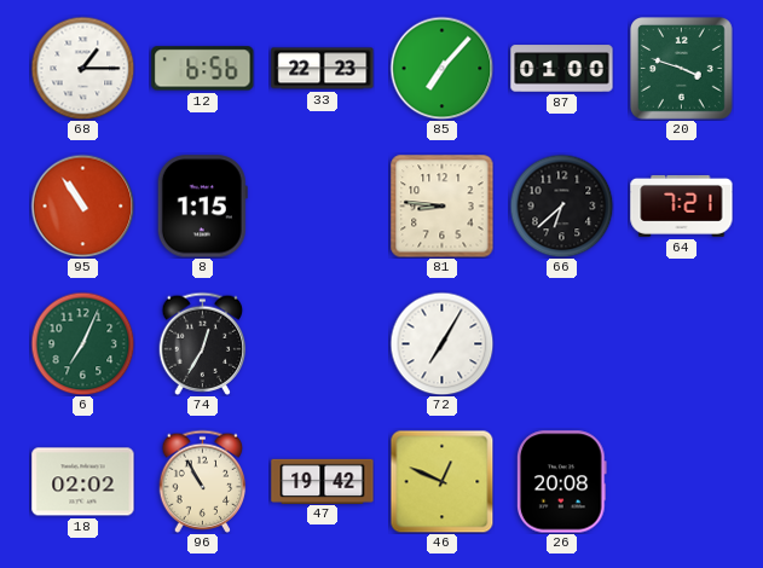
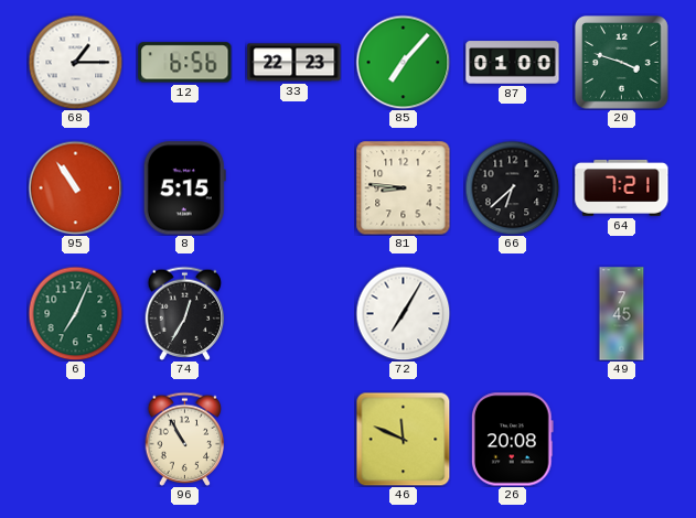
8: 1:15 -> 5:15 (184, 188)
49: none -> 7:45 (622, 314)
18: 02:02 -> none (83, 482)
47: 19:42 -> none (323, 481)
46: 12:49 -> 11:49 (403, 439)
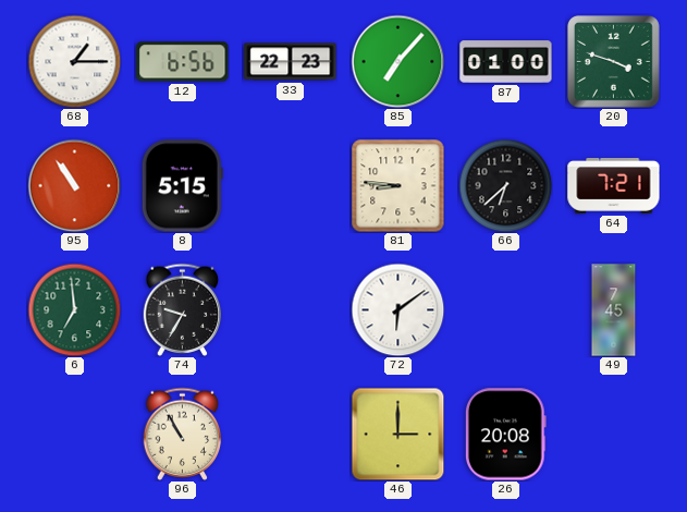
6: 7:04 -> 6:59 (74, 309)
74: 12:35 -> 9:35 (183, 309)
72: 7:05 -> 6:09 (397, 309)
46: 11:49 -> 3:00 (397, 434)
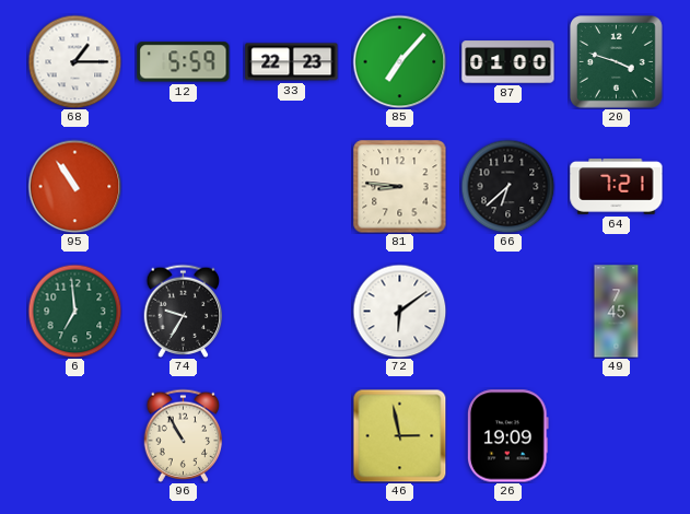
12: 6:56 -> 5:59 (184, 62)
8: 5:15 -> none (182, 186)
46: 3:00 -> 2:58 (399, 435)
26: 20:08 -> 19:09 (507, 436)
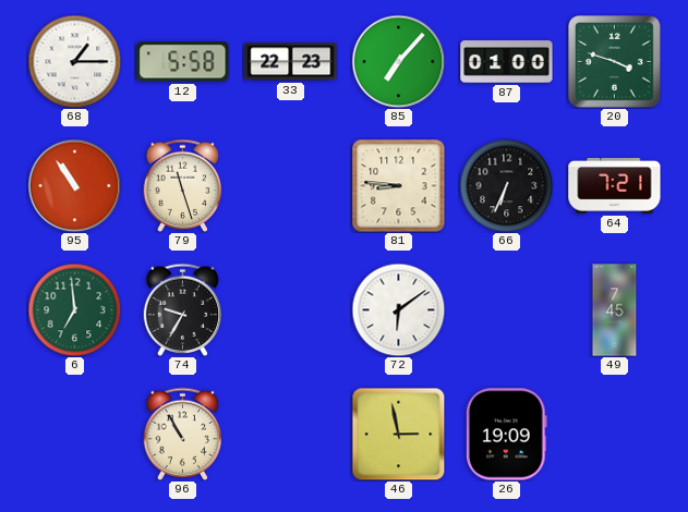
12: 5:59 -> 5:58 (183, 62)
79: none -> 11:27 (183, 185)
66: 6:38 -> 6:34 (506, 185)
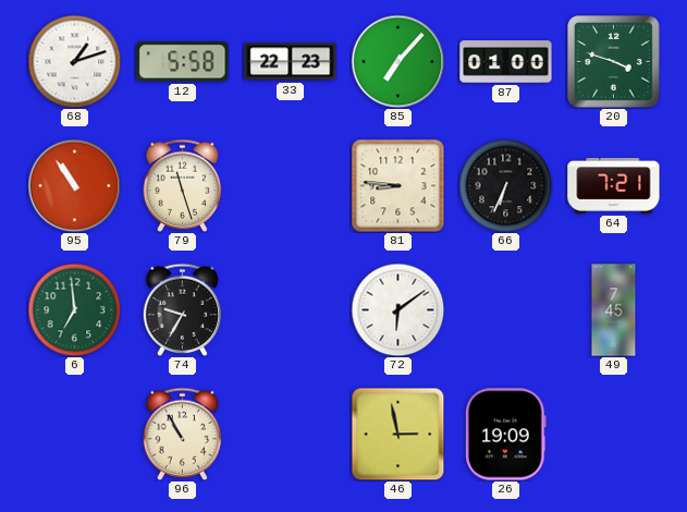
68: 1:15 -> 1:12 (74, 61)
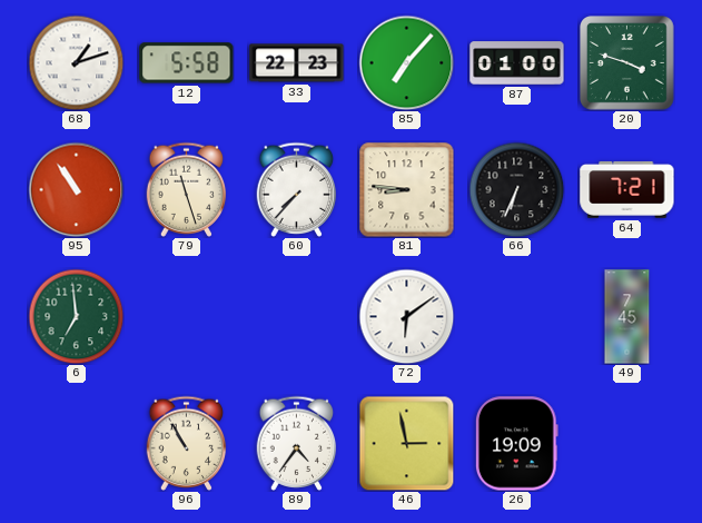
60: none -> 7:37 (297, 189)
74: 9:35 -> none (183, 309)
89: none -> 4:36 (297, 443)
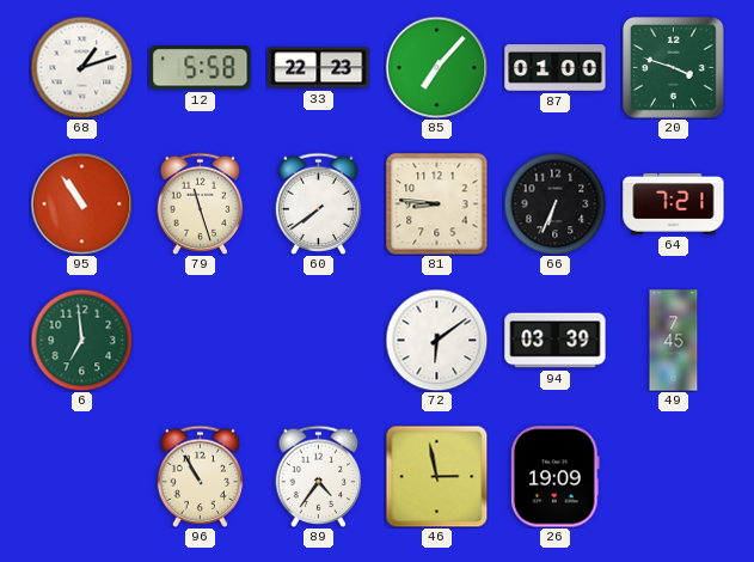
60: 7:37 -> 7:39 (319, 203)
94: none -> 03:39 (556, 341)
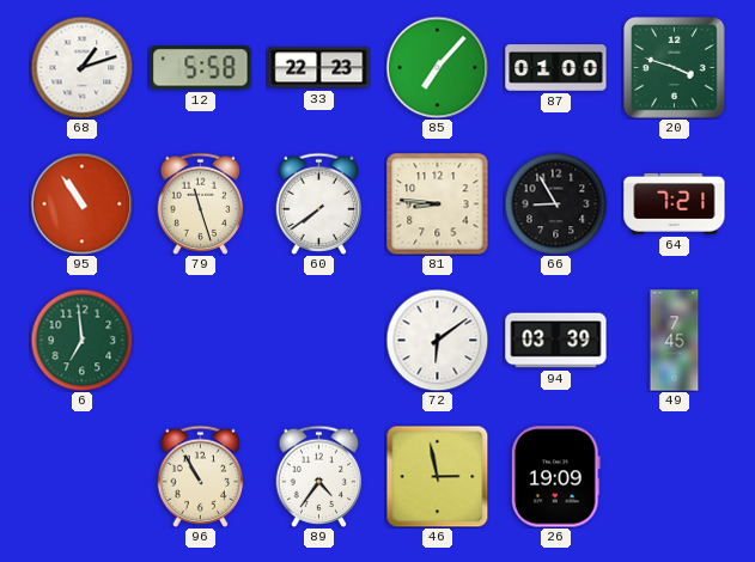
66: 6:34 -> 8:55 (555, 203)
